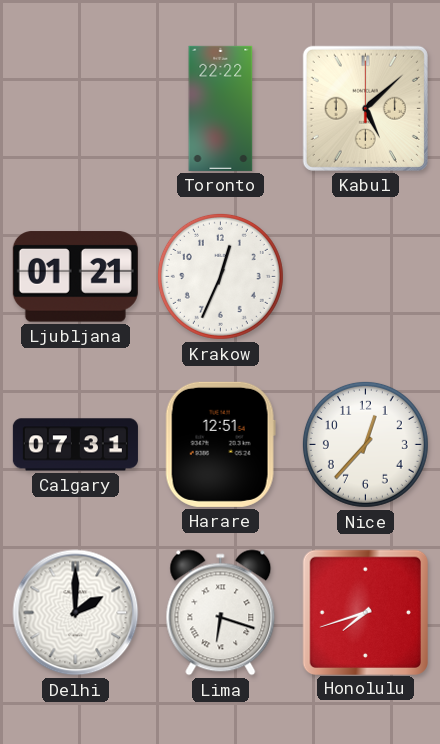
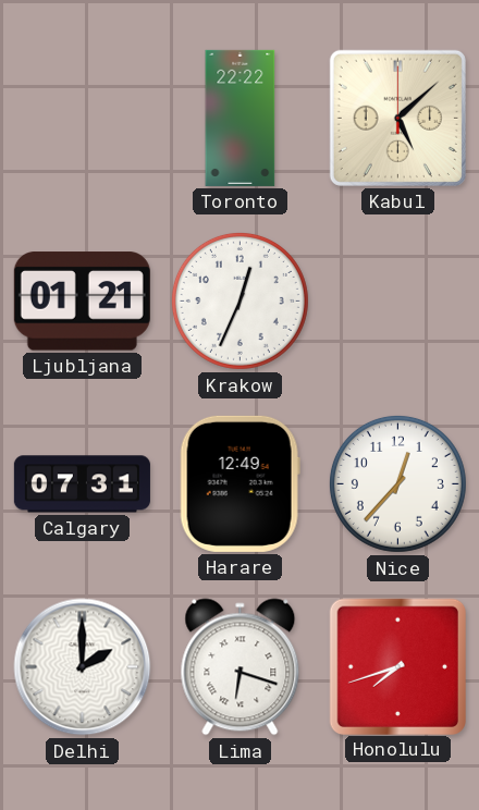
Harare: 12:51 -> 12:49 (239, 483)
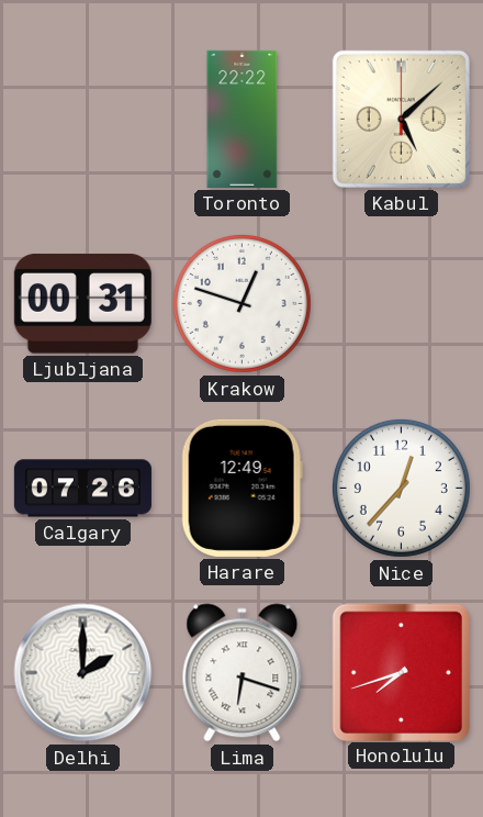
Ljubljana: 01:21 -> 00:31 (82, 304)
Krakow: 12:34 -> 12:48 (241, 303)
Calgary: 07:31 -> 07:26 (82, 489)
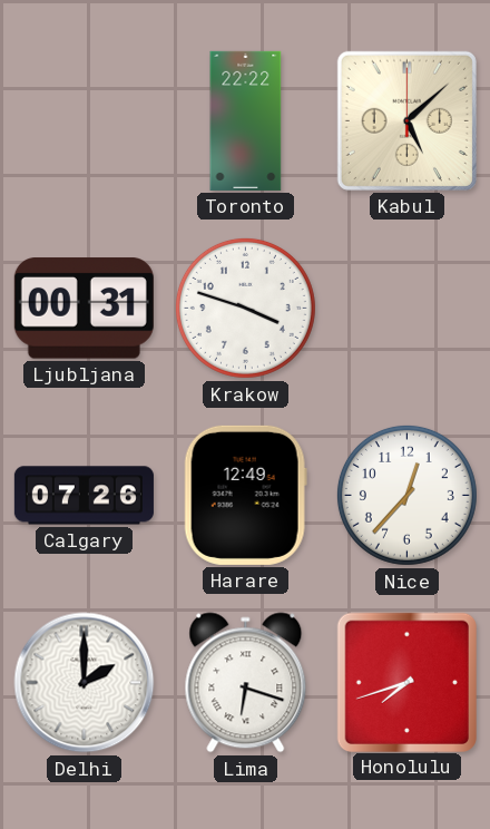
Krakow: 12:48 -> 3:48 (245, 308)
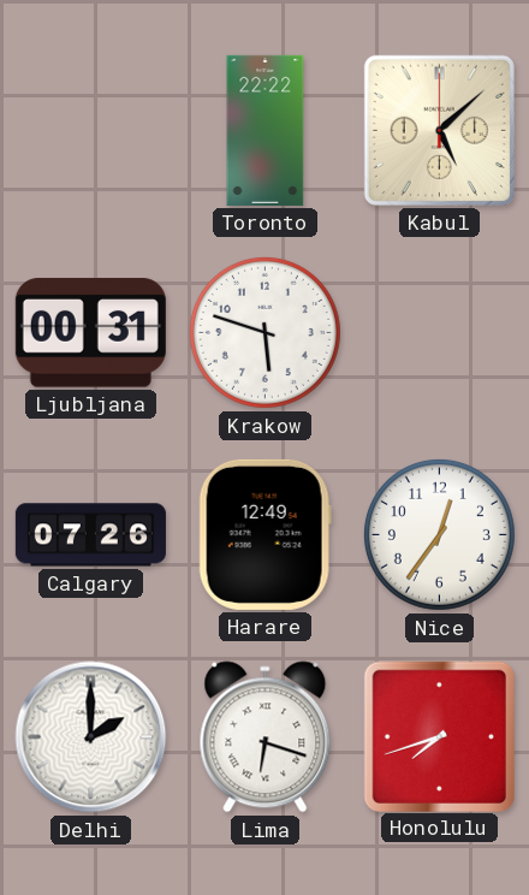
Krakow: 3:48 -> 5:48 (264, 332)
Nice: 12:37 -> 12:36 (439, 534)
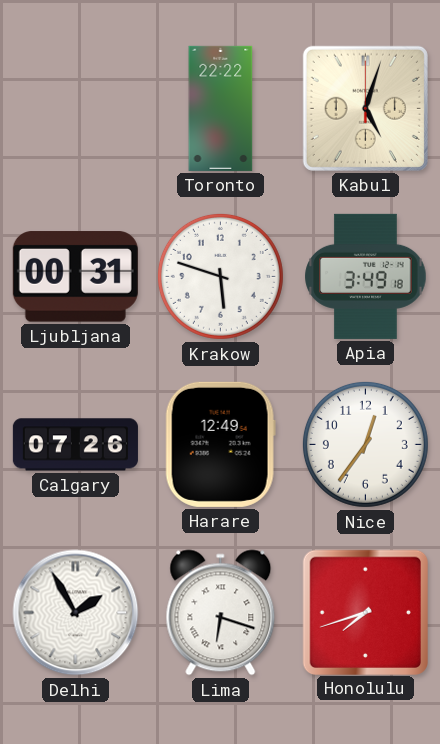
Kabul: 5:08 -> 5:03 (365, 108)
Apia: none -> 3:49 (366, 276)
Delhi: 2:00 -> 1:55 (76, 613)
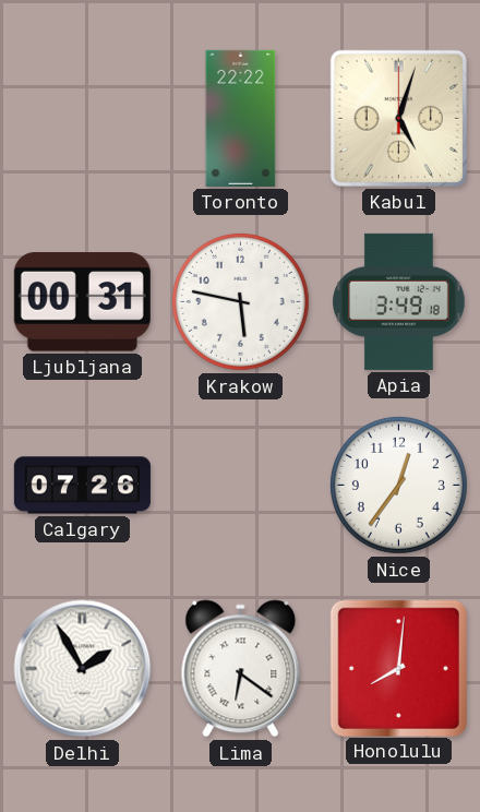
Krakow: 5:48 -> 5:47 (240, 301)
Harare: 12:49 -> none (220, 444)
Lima: 6:18 -> 6:21 (241, 669)
Honolulu: 7:42 -> 8:01 (398, 668)
